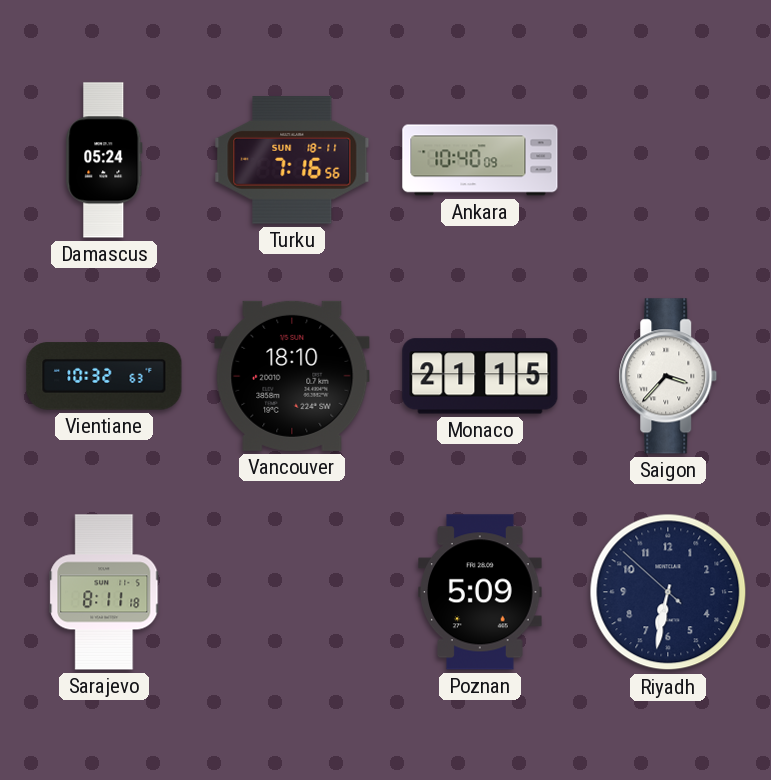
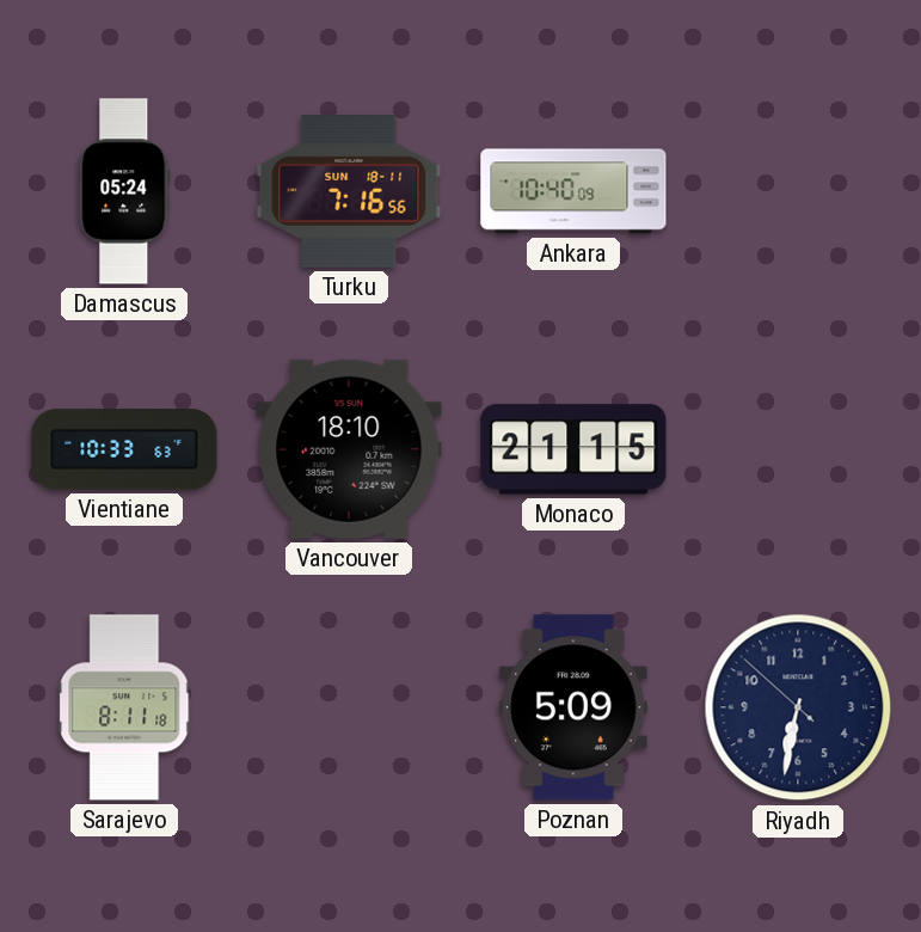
Vientiane: 10:32 -> 10:33 (124, 449)
Saigon: 3:37 -> none (668, 376)
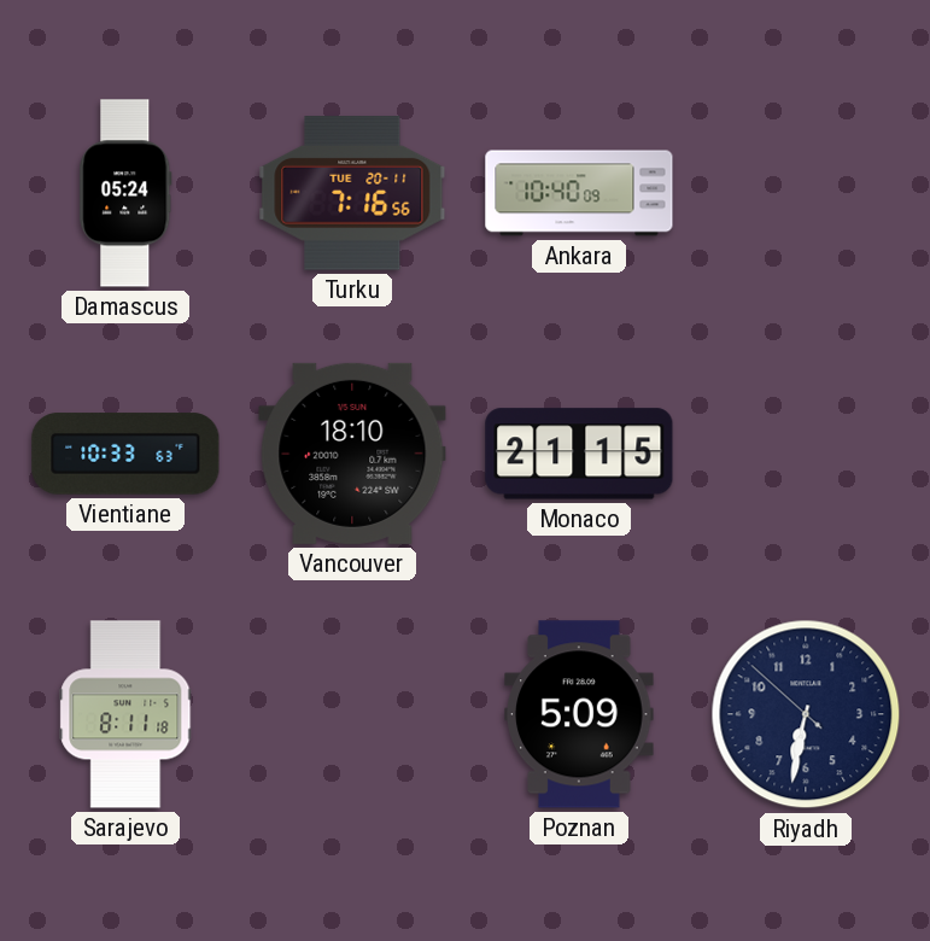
Turku date: SUN 18-11 -> TUE 20-11 (352, 193)
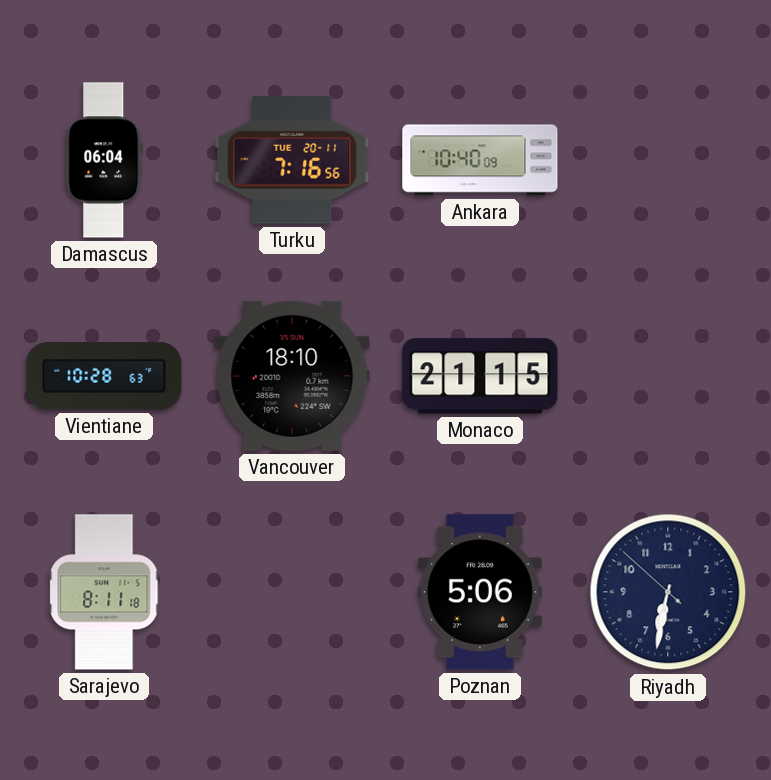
Damascus: 05:24 -> 06:04 (104, 160)
Vientiane: 10:33 -> 10:28 (104, 376)
Poznan: 5:09 -> 5:06 (480, 592)
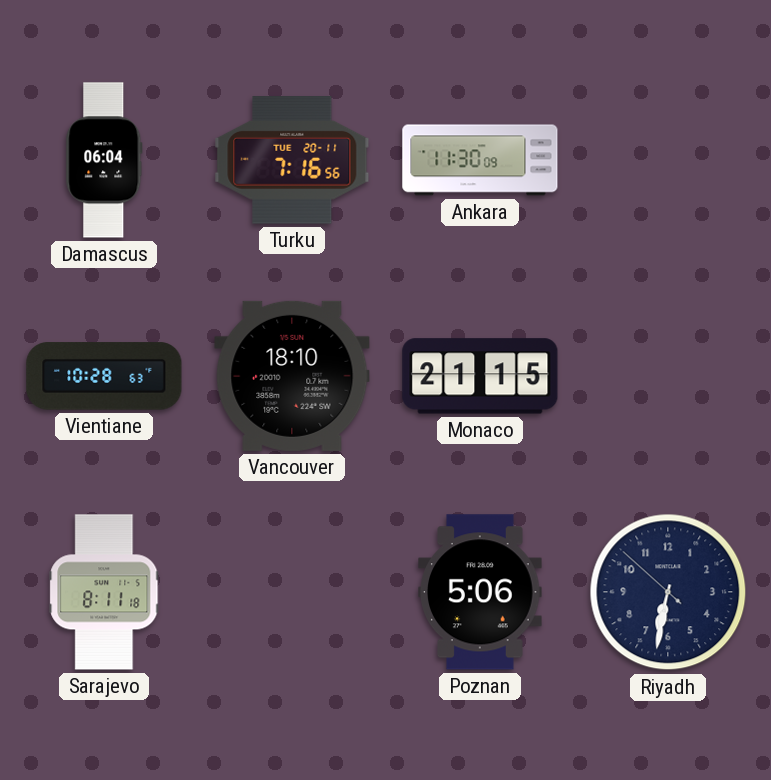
Ankara: 10:40 -> 11:30 (480, 160)
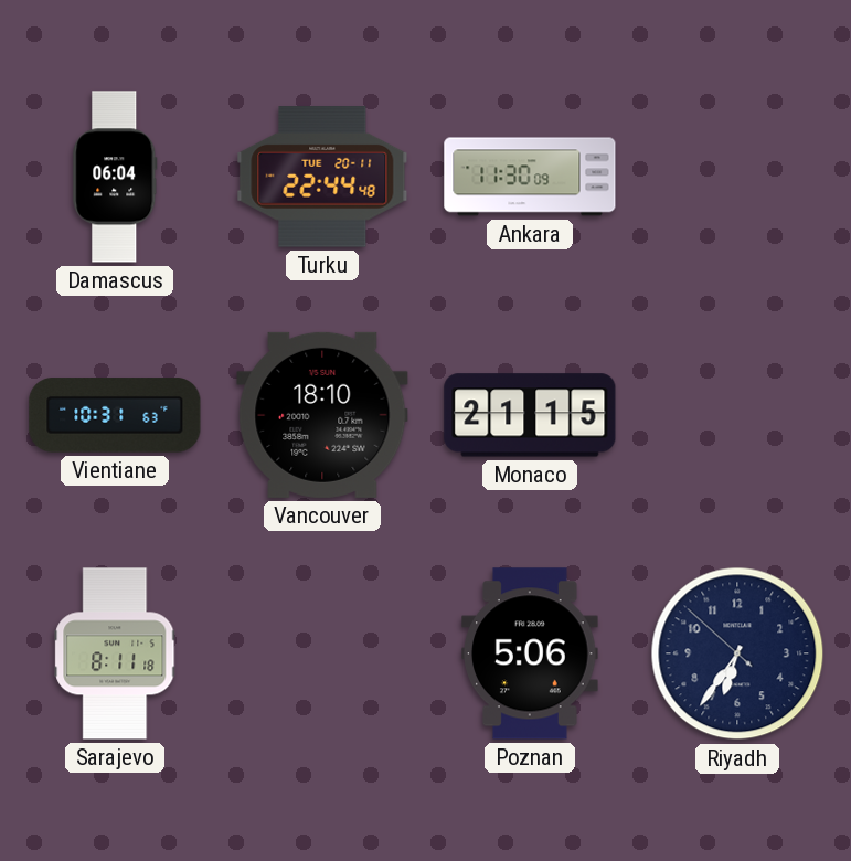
Turku: 7:16 -> 22:44 (322, 177)
Vientiane: 10:28 -> 10:31 (115, 415)
Riyadh: 6:31 -> 6:35 (737, 653)
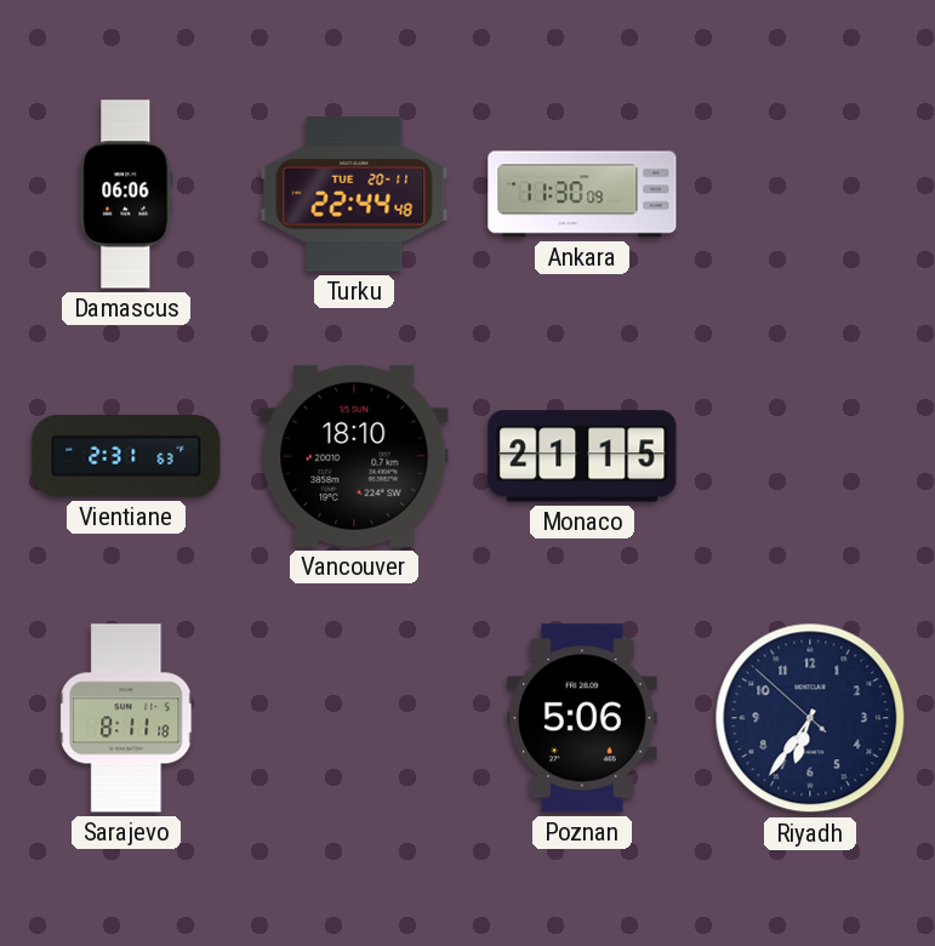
Damascus: 06:04 -> 06:06 (126, 194)
Vientiane: 10:31 -> 2:31 (126, 456)
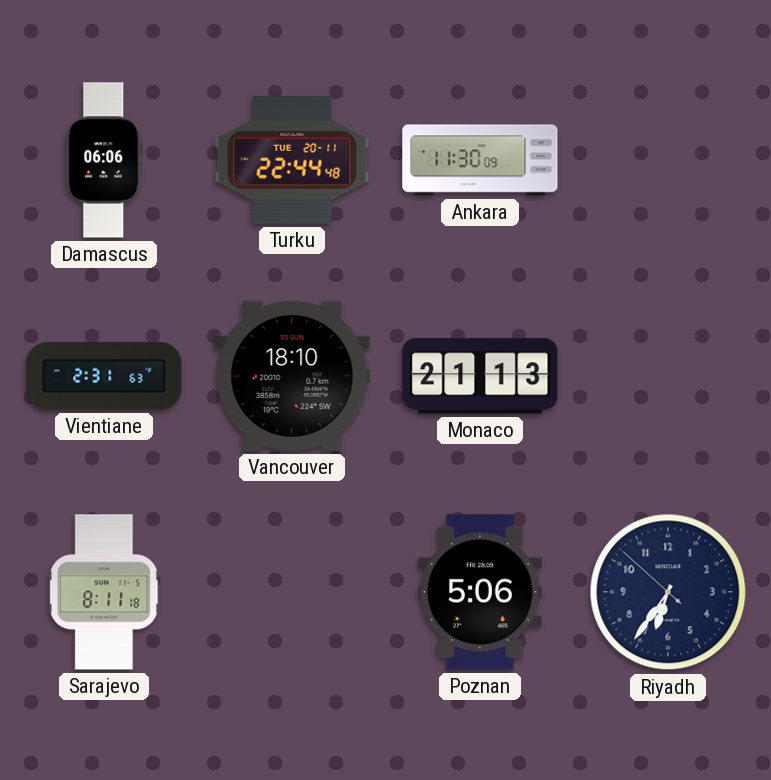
Monaco: 21:15 -> 21:13 (480, 376)
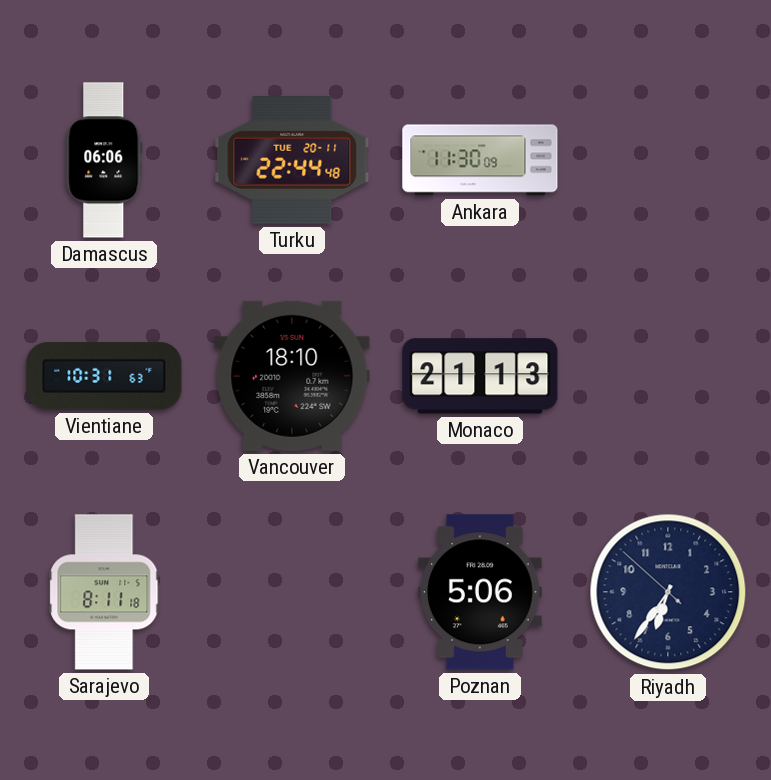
Vientiane: 2:31 -> 10:31 (104, 376)
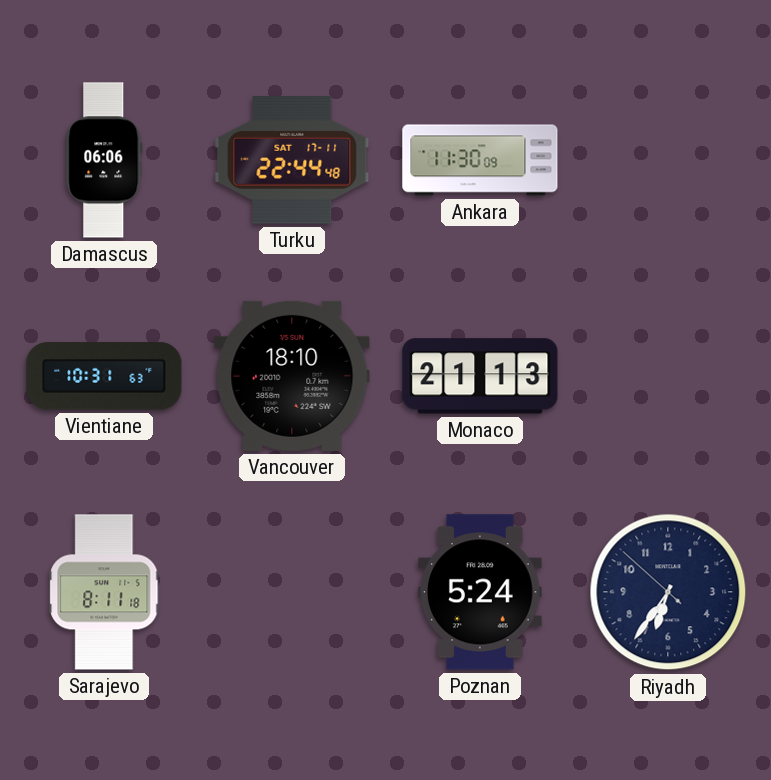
Turku date: TUE 20-11 -> SAT 17-11 (292, 160)
Poznan: 5:06 -> 5:24 (480, 592)
